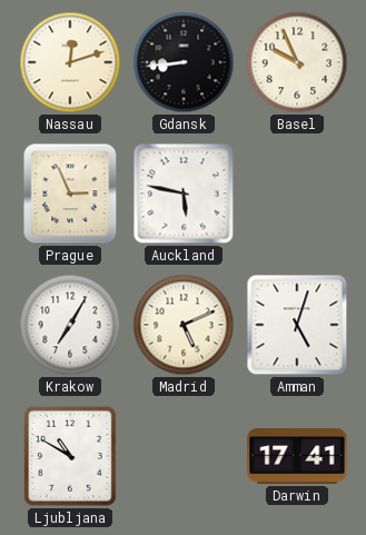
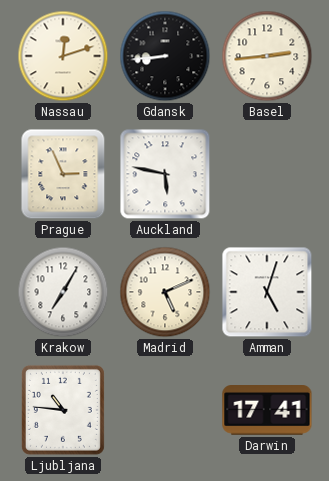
Basel: 9:56 -> 2:44 (267, 56)
Ljubljana: 10:50 -> 10:46 (63, 410)
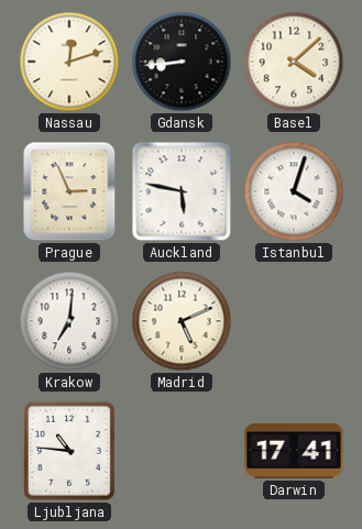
Basel: 2:44 -> 4:08 (294, 62)
Istanbul: none -> 4:03 (294, 191)
Krakow: 7:05 -> 7:01 (69, 321)
Amman: 5:03 -> none (267, 292)
